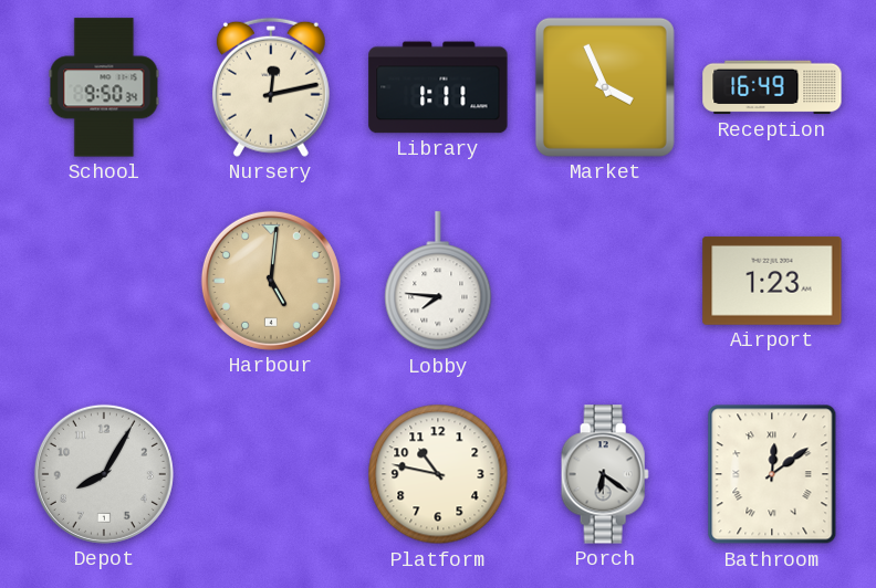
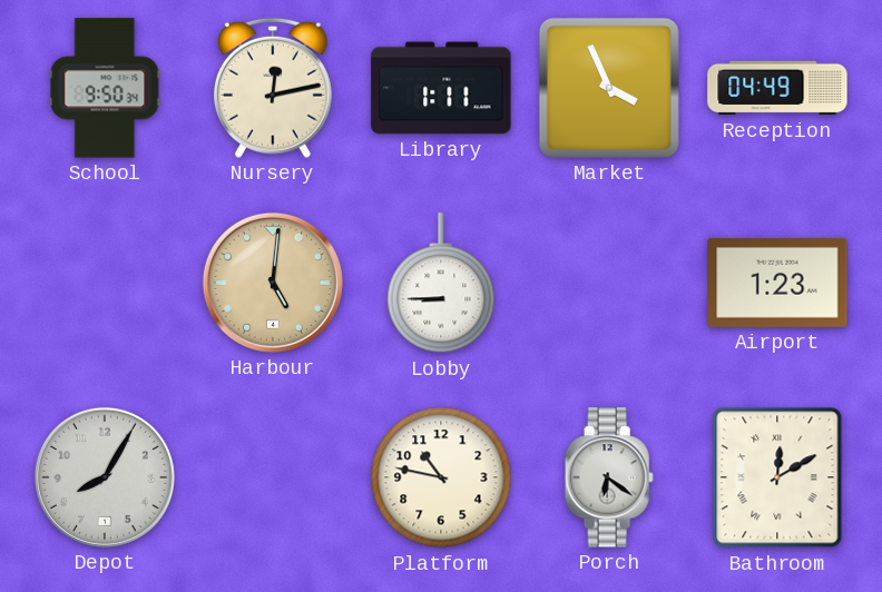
Reception: 16:49 -> 04:49 (777, 88)
Lobby: 7:46 -> 8:45 (441, 284)
Bathroom: 12:09 -> 12:10 (777, 477)
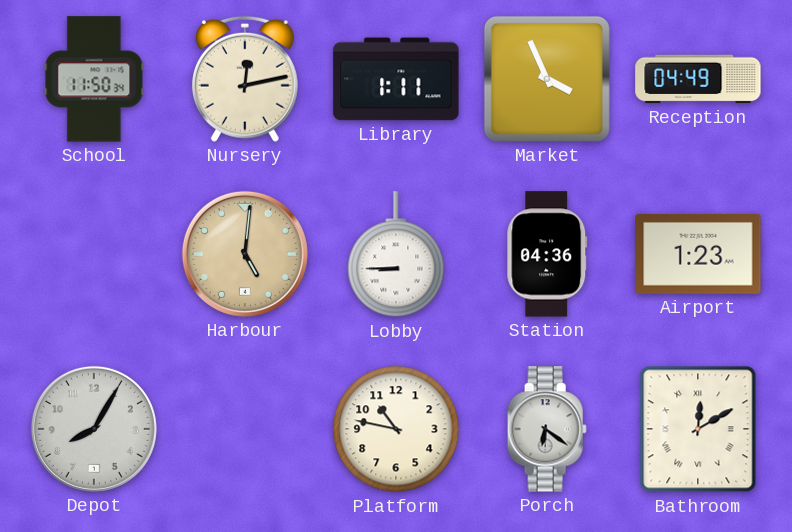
School: 9:50 -> 11:50 (94, 79)
Station: none -> 04:36 (547, 254)
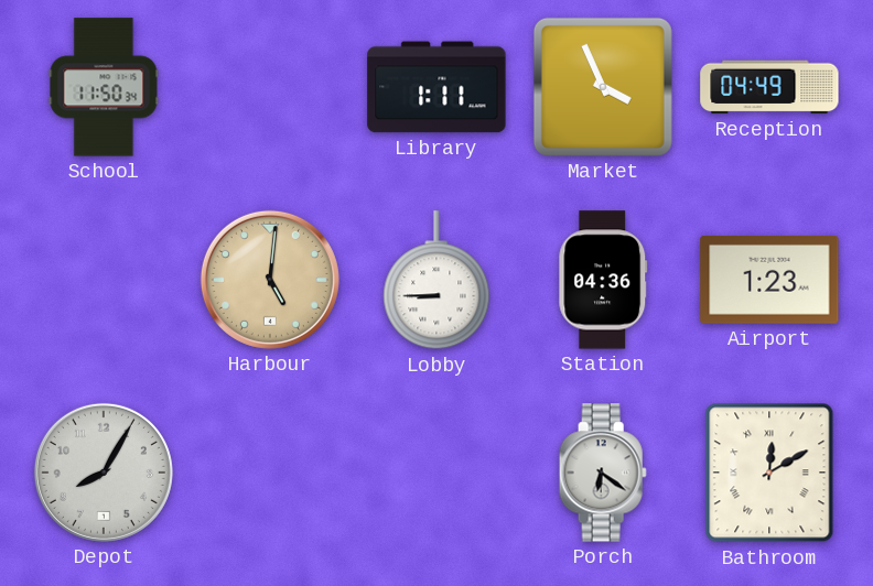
Nursery: 12:13 -> none (245, 79)
Platform: 10:47 -> none (396, 429)
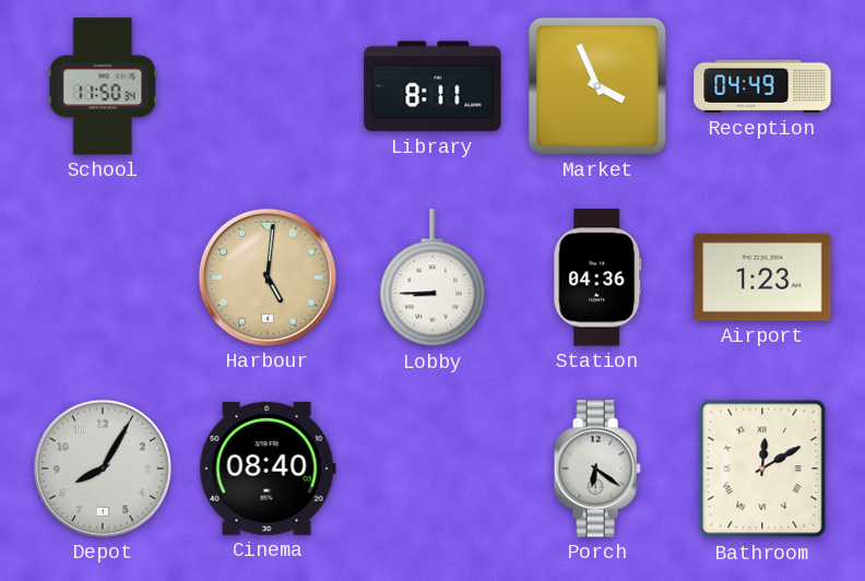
Library: 1:11 -> 8:11 (432, 86)
Cinema: none -> 08:40 (268, 469)
